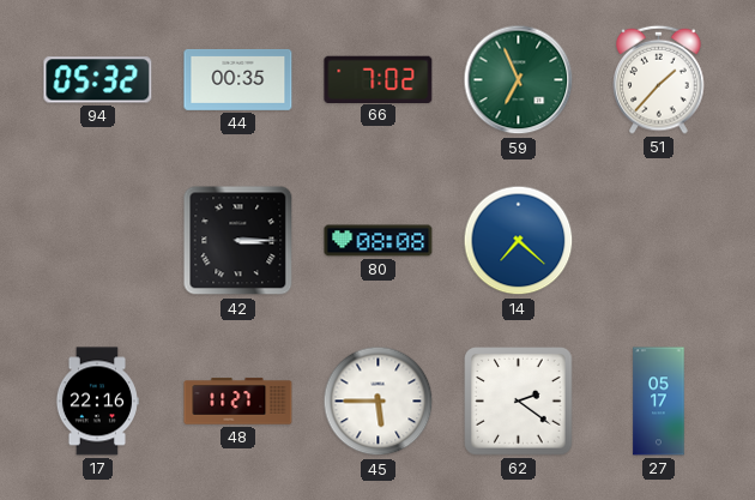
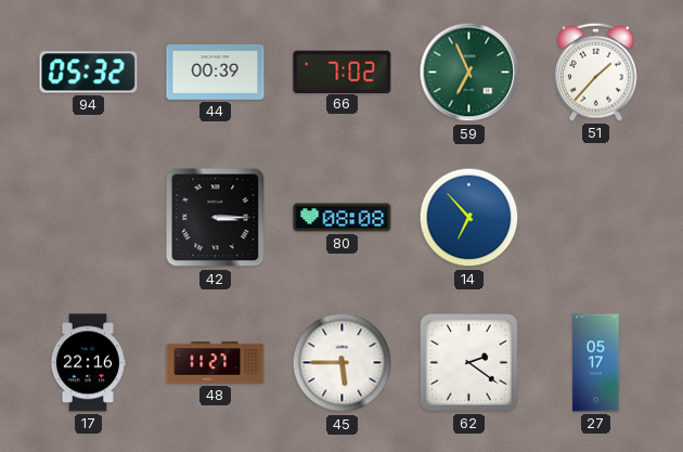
44: 00:35 -> 00:39 (216, 72)
14: 7:22 -> 6:53 (469, 218)
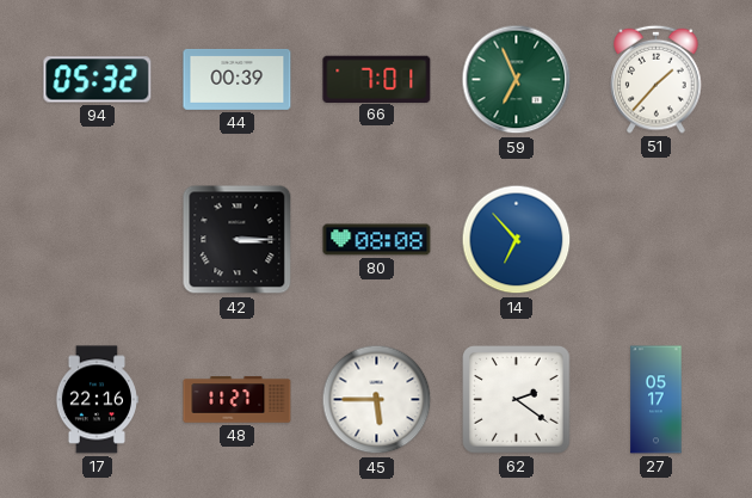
66: 7:02 -> 7:01 (377, 79)
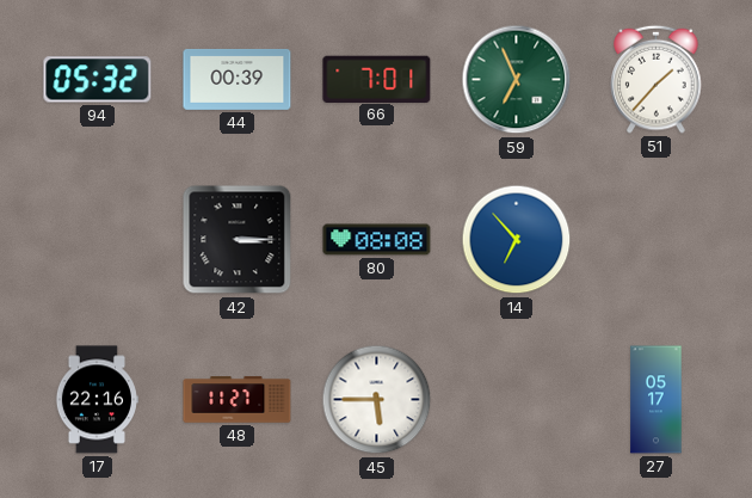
62: 2:21 -> none (517, 400)
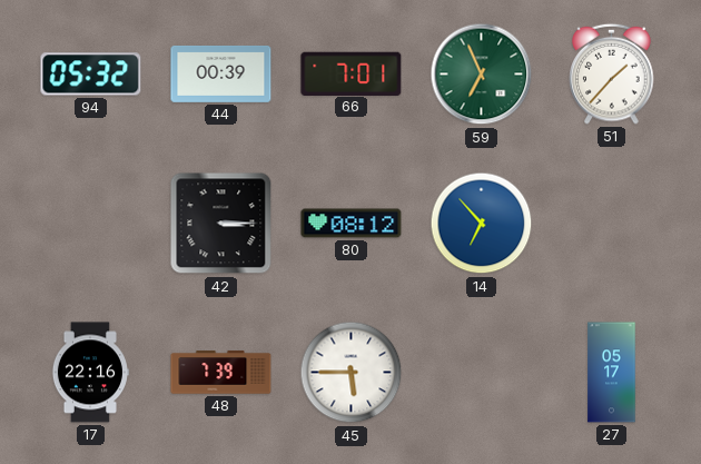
80: 08:08 -> 08:12 (352, 224)
48: 11:27 -> 7:39 (221, 373)
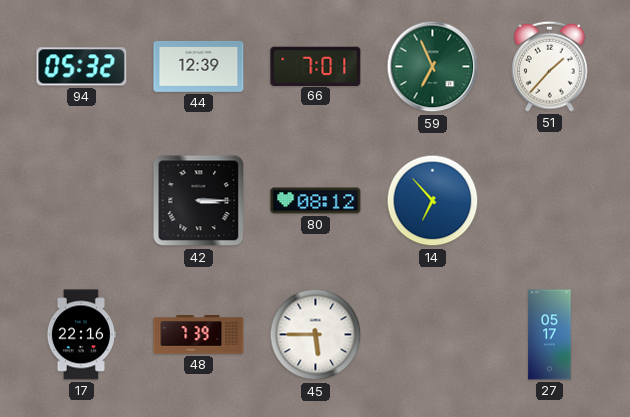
44: 00:39 -> 12:39 (199, 66)
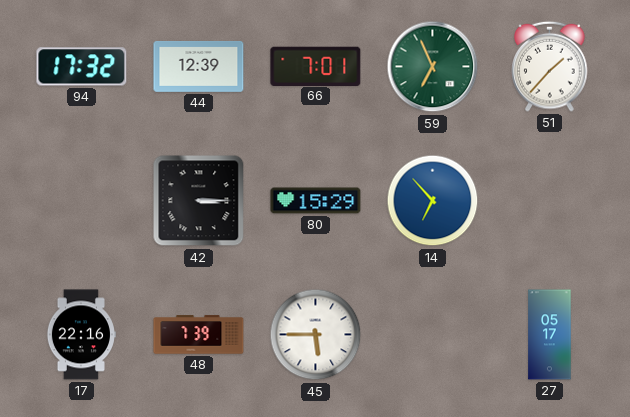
94: 05:32 -> 17:32 (82, 67)
80: 08:12 -> 15:29 (316, 201)
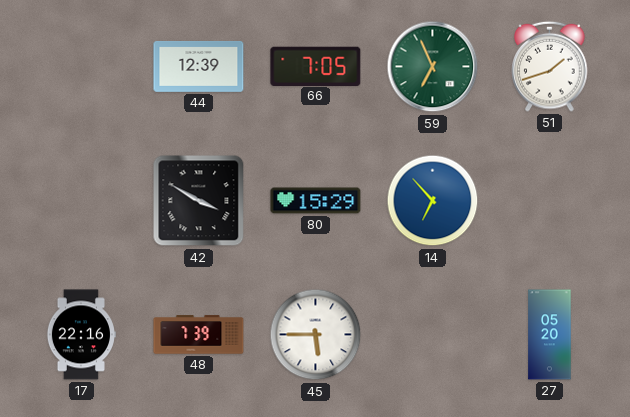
94: 17:32 -> none (82, 67)
66: 7:01 -> 7:05 (316, 66)
51: 1:37 -> 1:42 (550, 66)
42: 3:15 -> 3:50 (199, 201)
27: 05:17 -> 05:20 (550, 335)
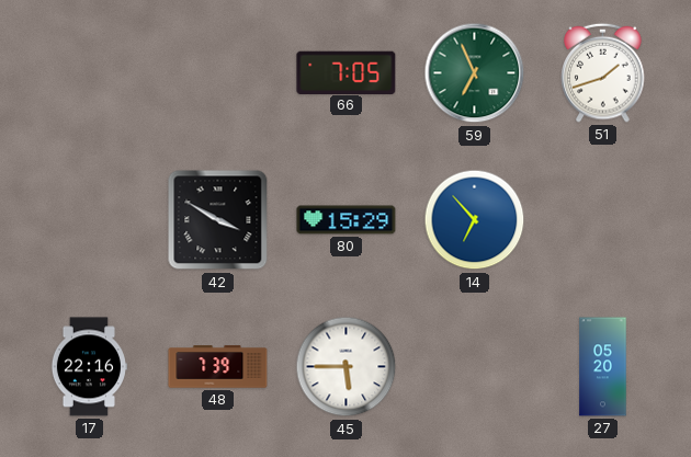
44: 12:39 -> none (199, 66)
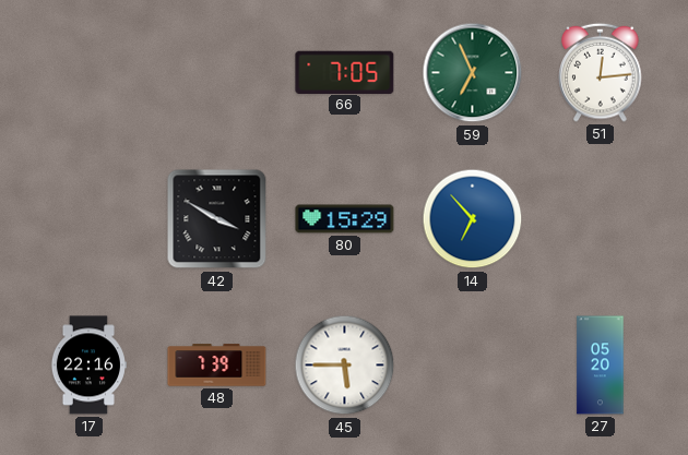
51: 1:42 -> 12:14 (601, 72)
